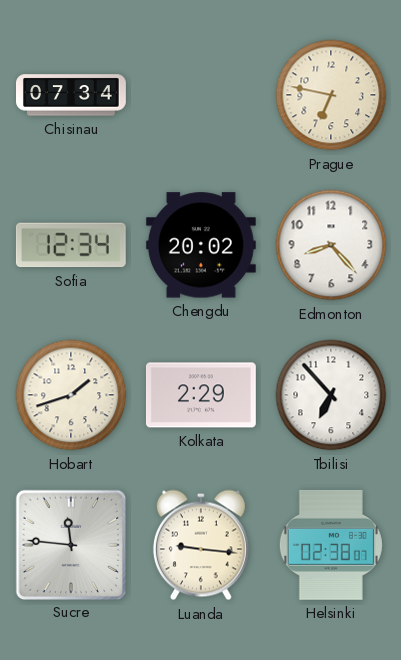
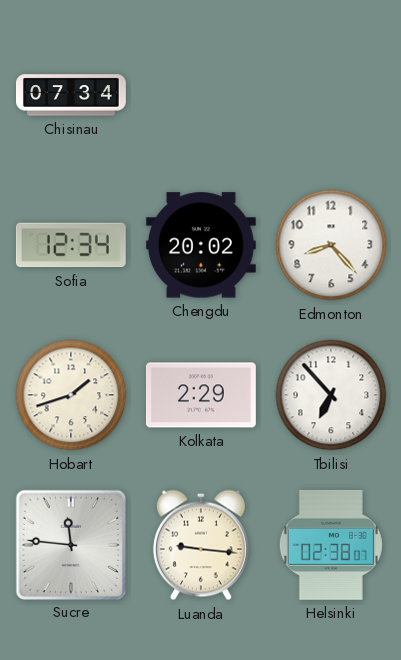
Prague: 6:47 -> none (331, 95)
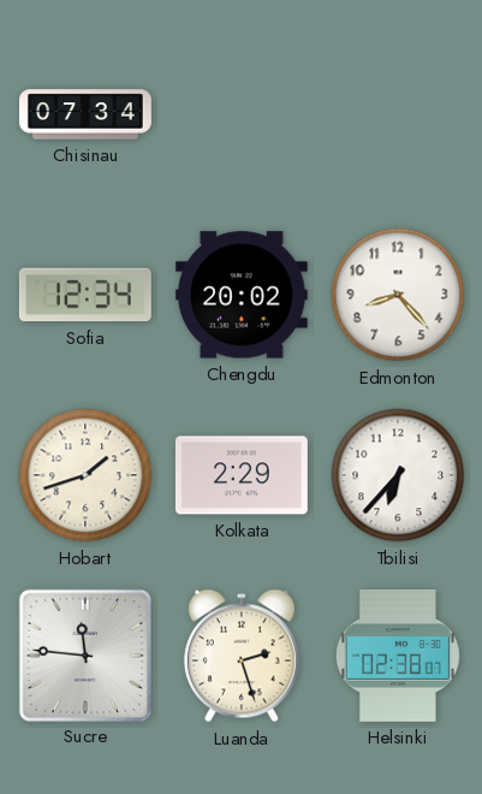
Tbilisi: 6:53 -> 6:37 (398, 475)
Luanda: 9:16 -> 2:27 (242, 656)
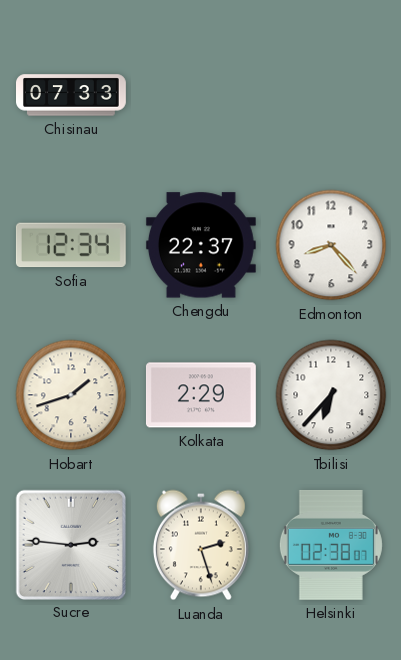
Chisinau: 07:34 -> 07:33 (72, 95)
Chengdu: 20:02 -> 22:37 (201, 245)
Sucre: 11:46 -> 2:46 (70, 544)
